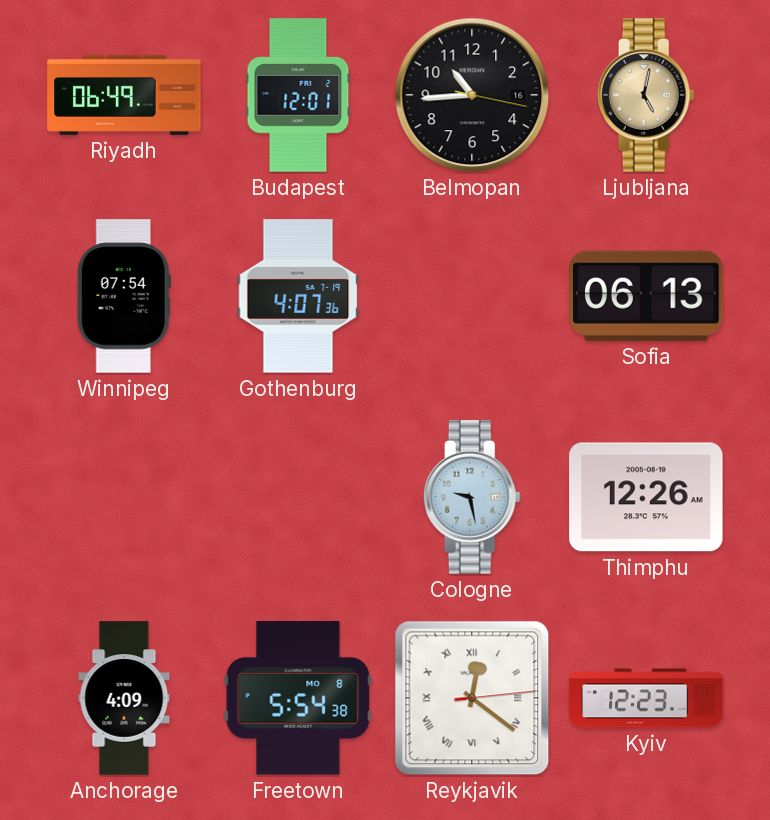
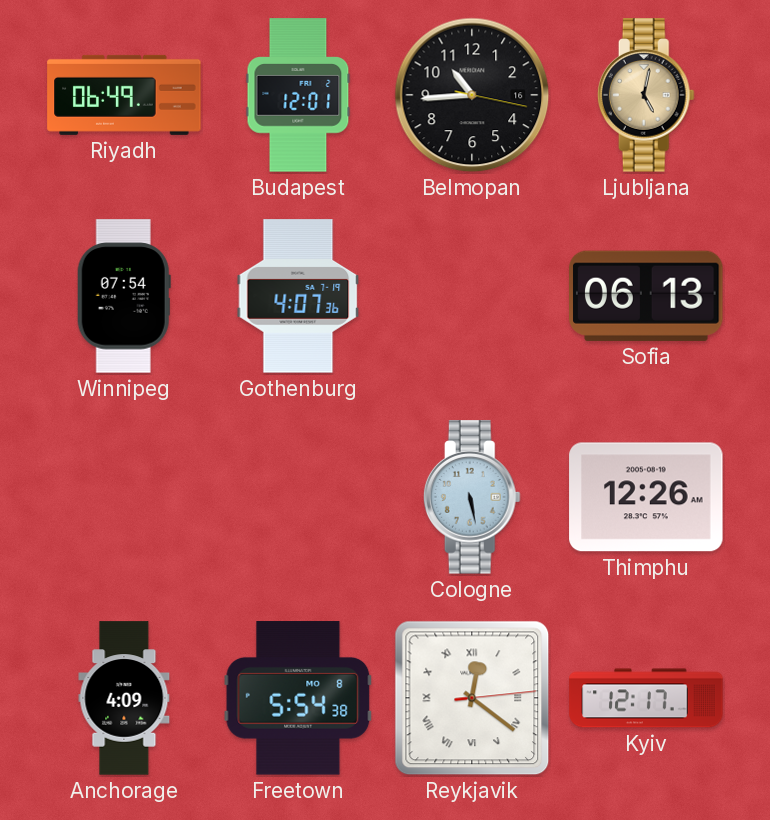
Cologne: 9:28 -> 5:28 (472, 497)
Kyiv: 12:23 -> 12:17 (646, 698)
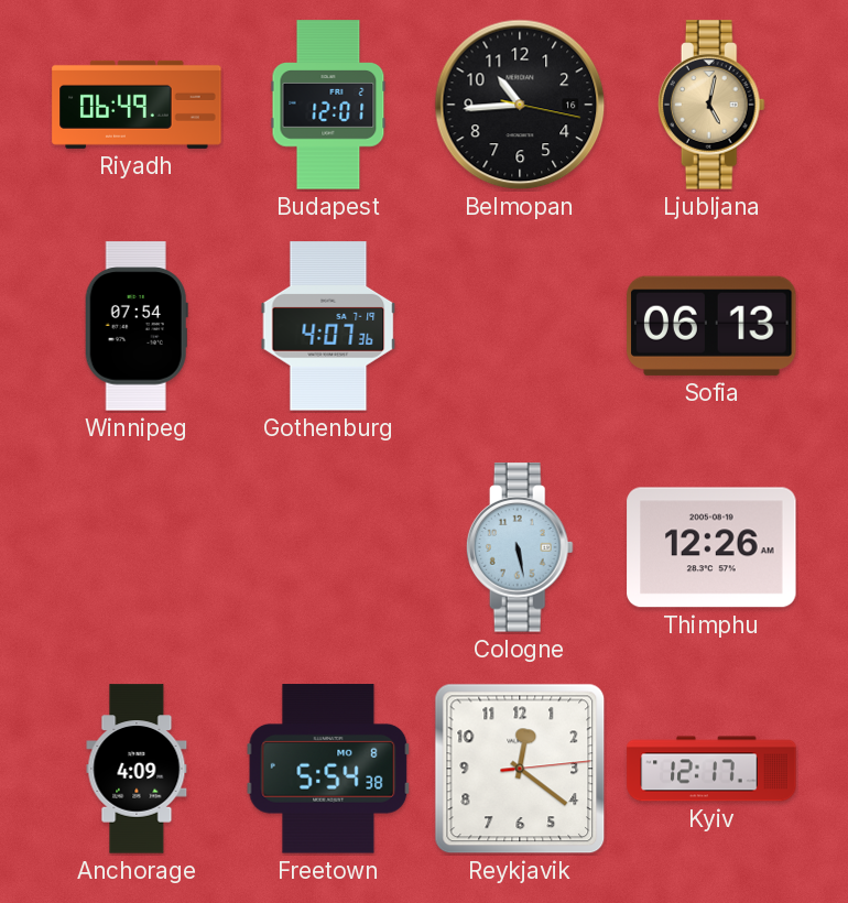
Reykjavik numerals: Roman -> Arabic (520, 769)
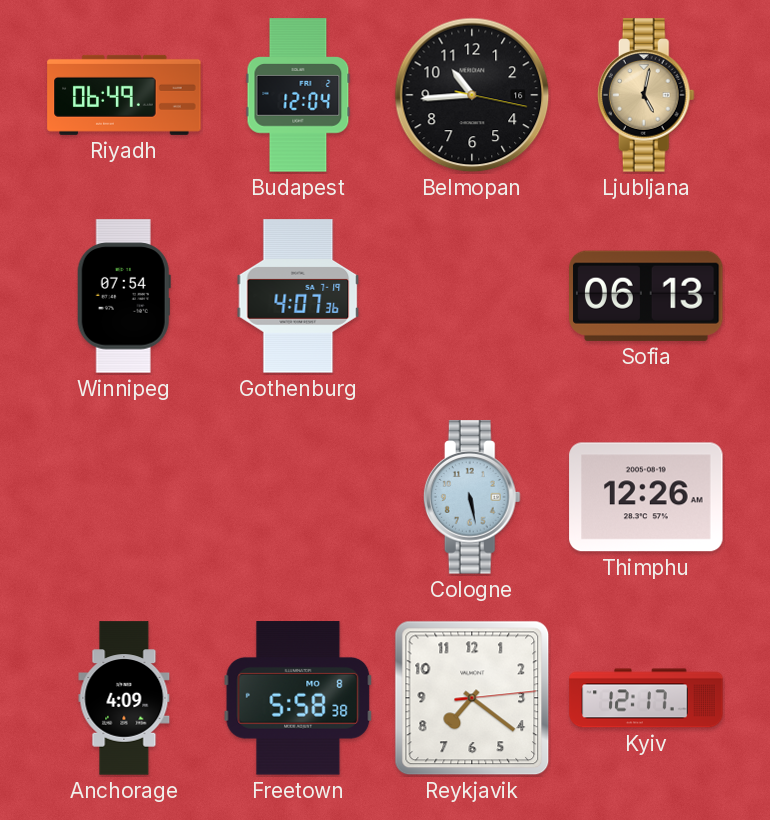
Budapest: 12:01 -> 12:04 (298, 95)
Freetown: 5:54 -> 5:58 (298, 698)
Reykjavik: 12:21 -> 7:21 (472, 698)
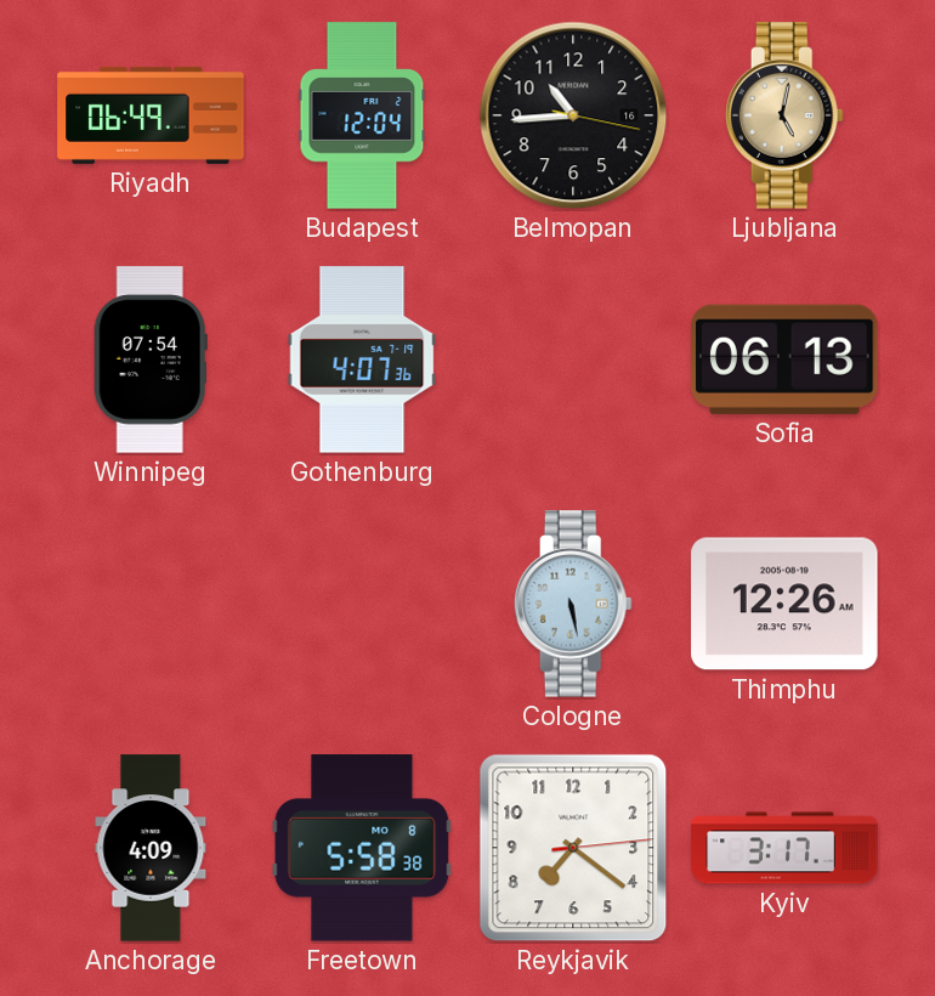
Kyiv: 12:17 -> 3:17 (784, 848)
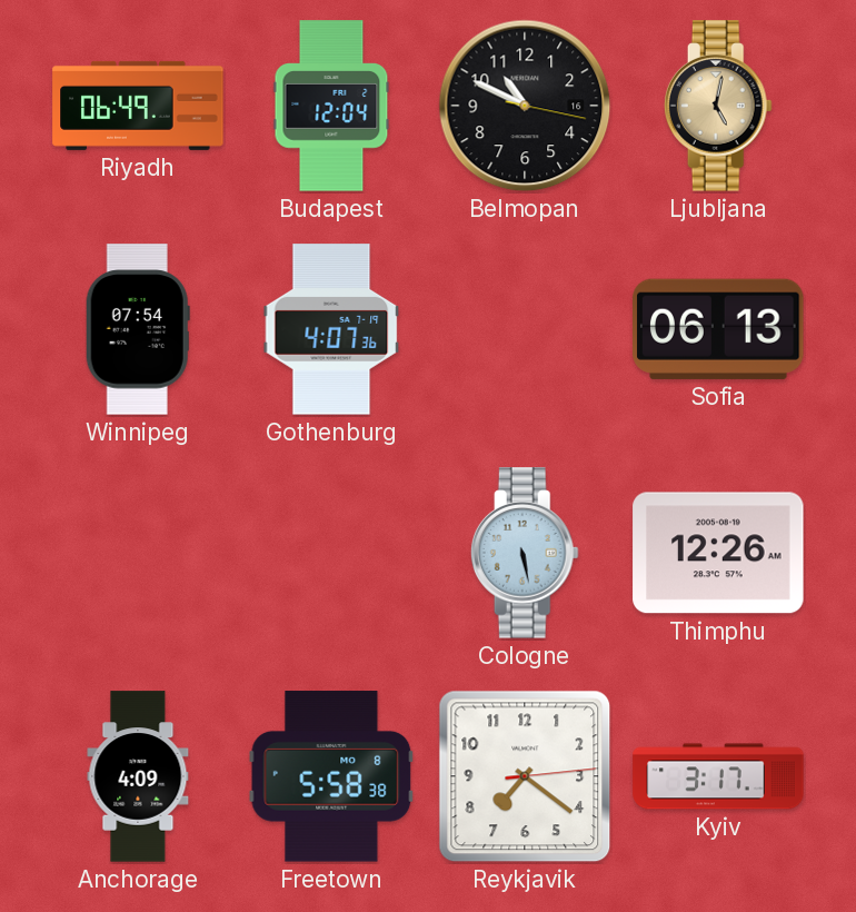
Belmopan: 10:44 -> 10:49 (525, 106)
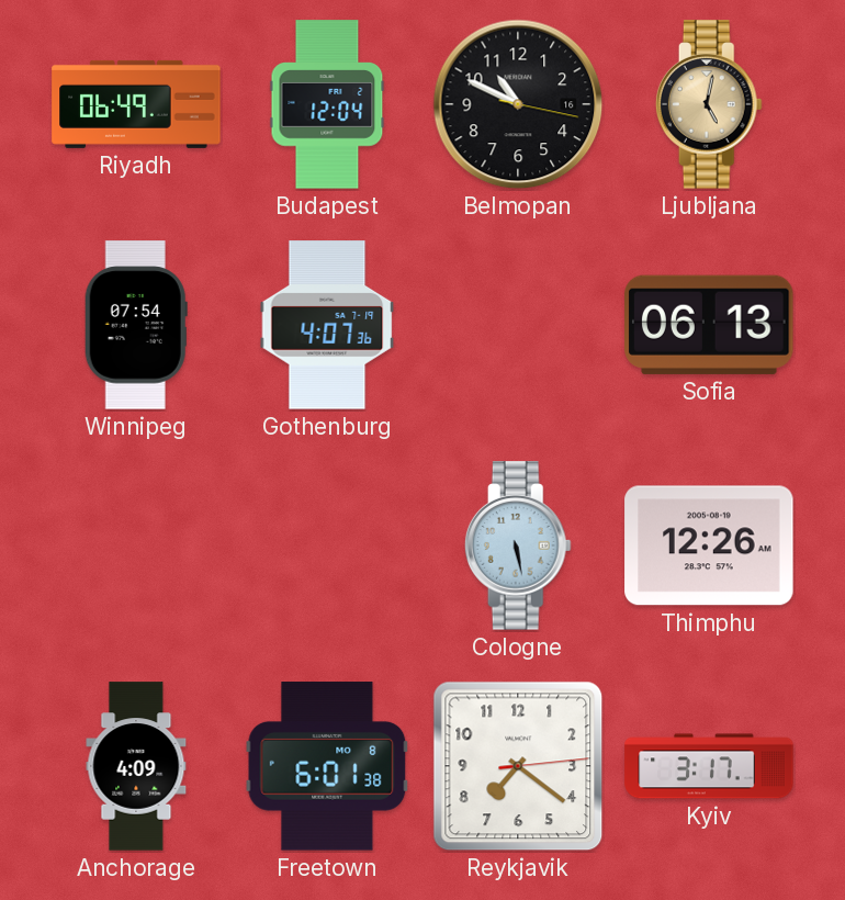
Freetown: 5:58 -> 6:01 (327, 766)
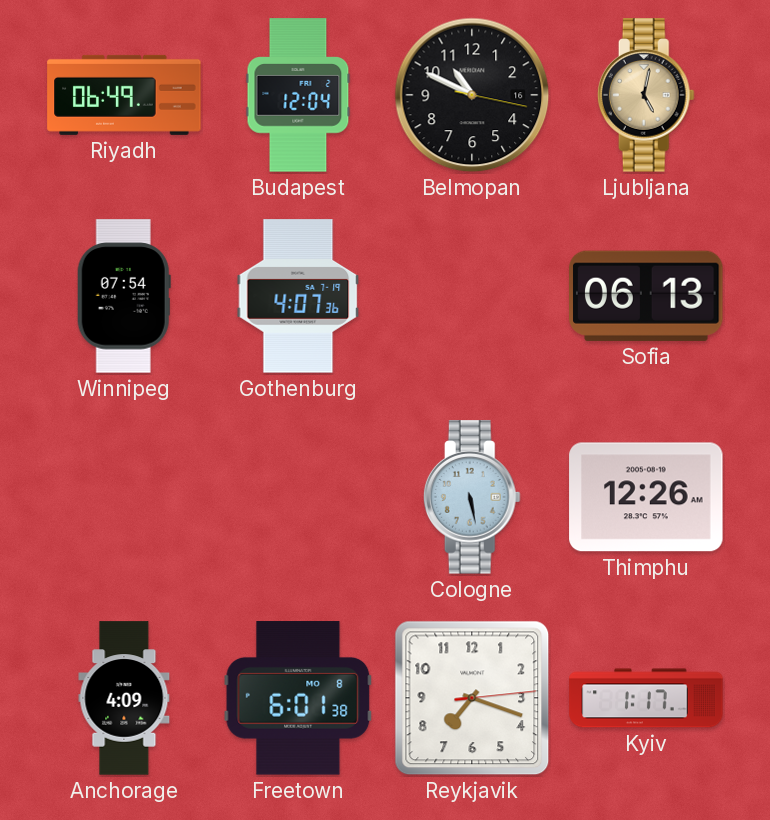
Reykjavik: 7:21 -> 7:18 (472, 698)
Kyiv: 3:17 -> 1:17 (646, 698)
